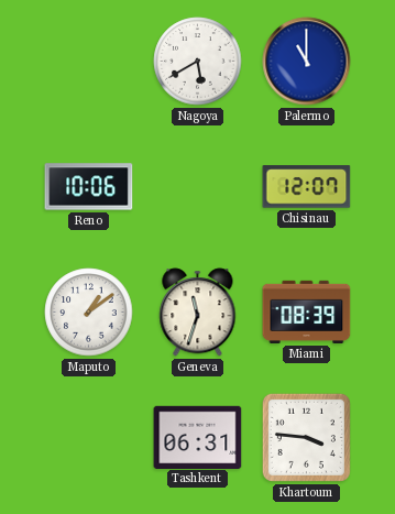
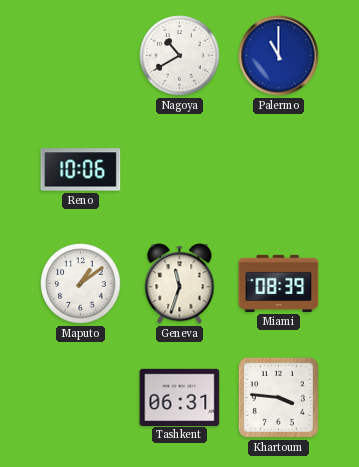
Nagoya: 5:40 -> 10:40 (180, 56)
Chisinau: 12:07 -> none (307, 187)
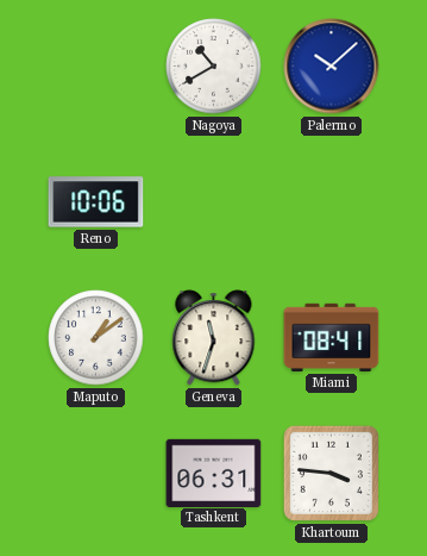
Palermo: 11:00 -> 10:08 (332, 67)
Miami: 08:39 -> 08:41 (332, 337)
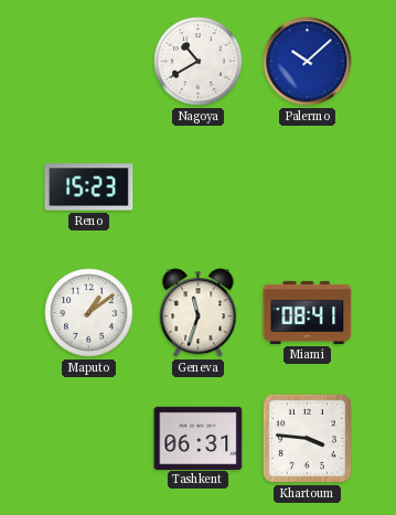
Reno: 10:06 -> 15:23 (89, 187)
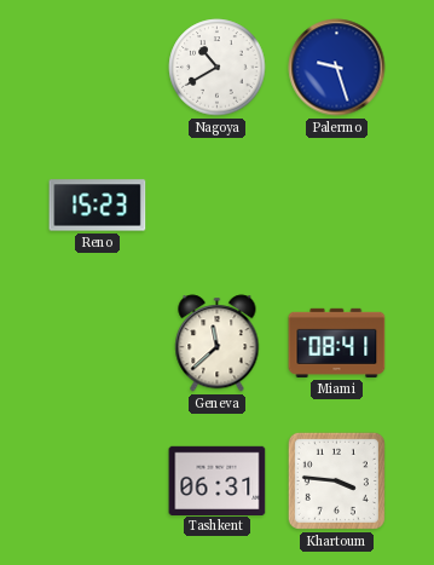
Palermo: 10:08 -> 9:27 (337, 68)
Maputo: 1:09 -> none (89, 313)
Geneva: 11:33 -> 11:38 (218, 344)
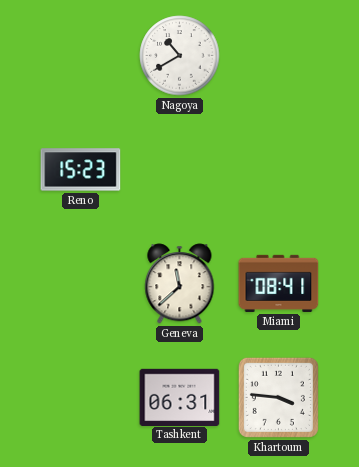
Palermo: 9:27 -> none (337, 68)
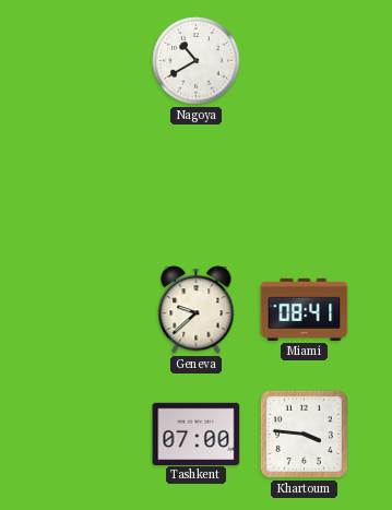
Reno: 15:23 -> none (81, 170)
Geneva: 11:38 -> 9:38 (197, 310)
Tashkent: 06:31 -> 07:00 (197, 434)
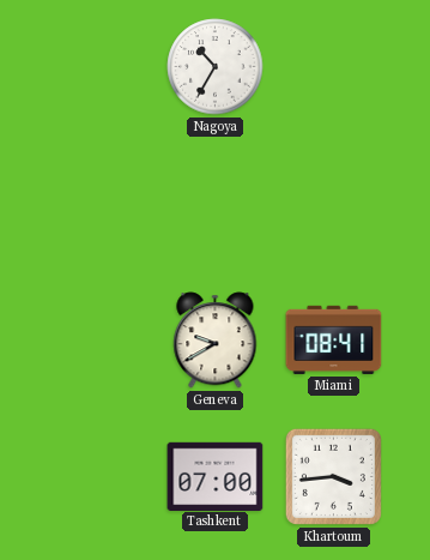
Nagoya: 10:40 -> 10:35 (216, 67)
Geneva: 9:38 -> 9:40 (216, 341)
Khartoum: 3:46 -> 3:44 (333, 476)
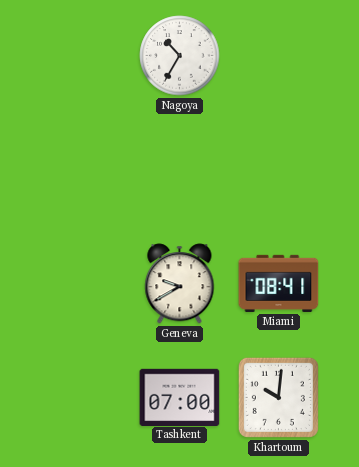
Khartoum: 3:44 -> 10:01 (278, 397)
